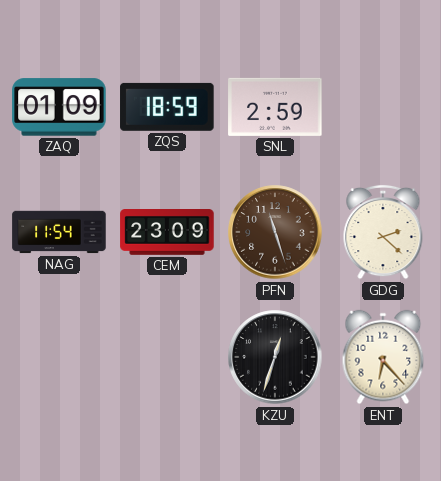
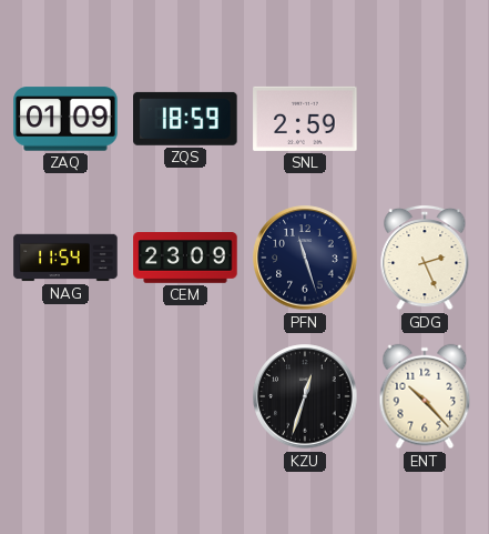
PFN dial: brown -> navy (305, 258)
GDG: 2:22 -> 2:26 (425, 258)
ENT: 6:23 -> 10:23 (425, 396)
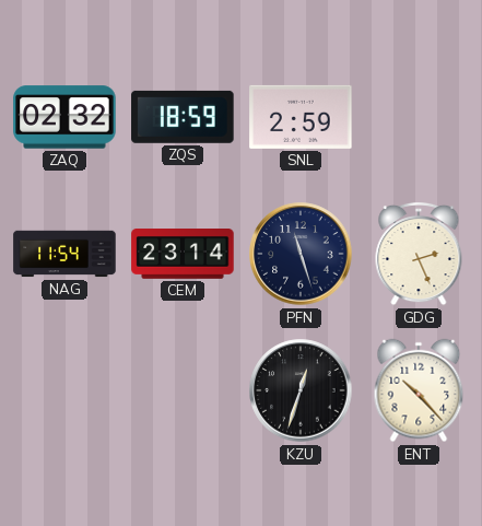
ZAQ: 01:09 -> 02:32 (64, 117)
CEM: 23:09 -> 23:14 (183, 255)
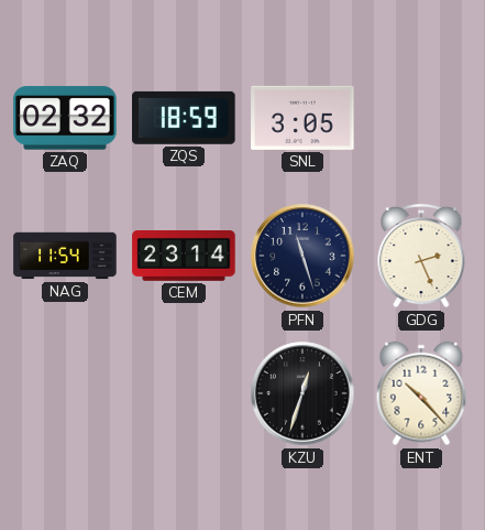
SNL: 2:59 -> 3:05 (302, 118)
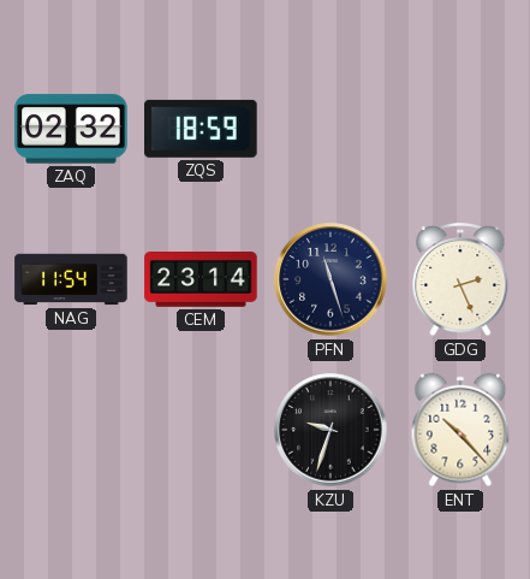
SNL: 3:05 -> none (302, 118)
KZU: 12:33 -> 9:33 (330, 430)
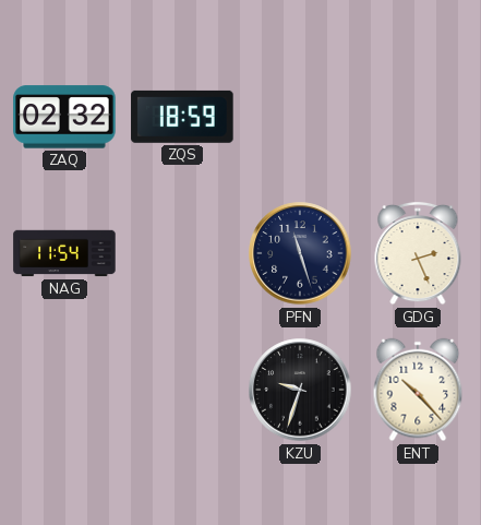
CEM: 23:14 -> none (201, 280)
